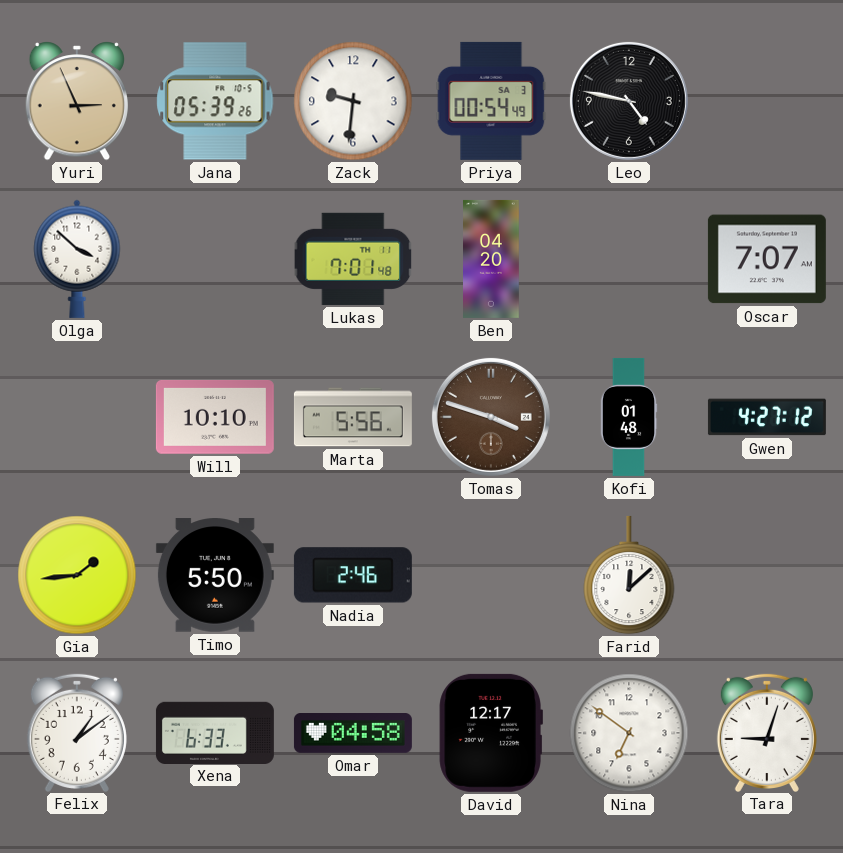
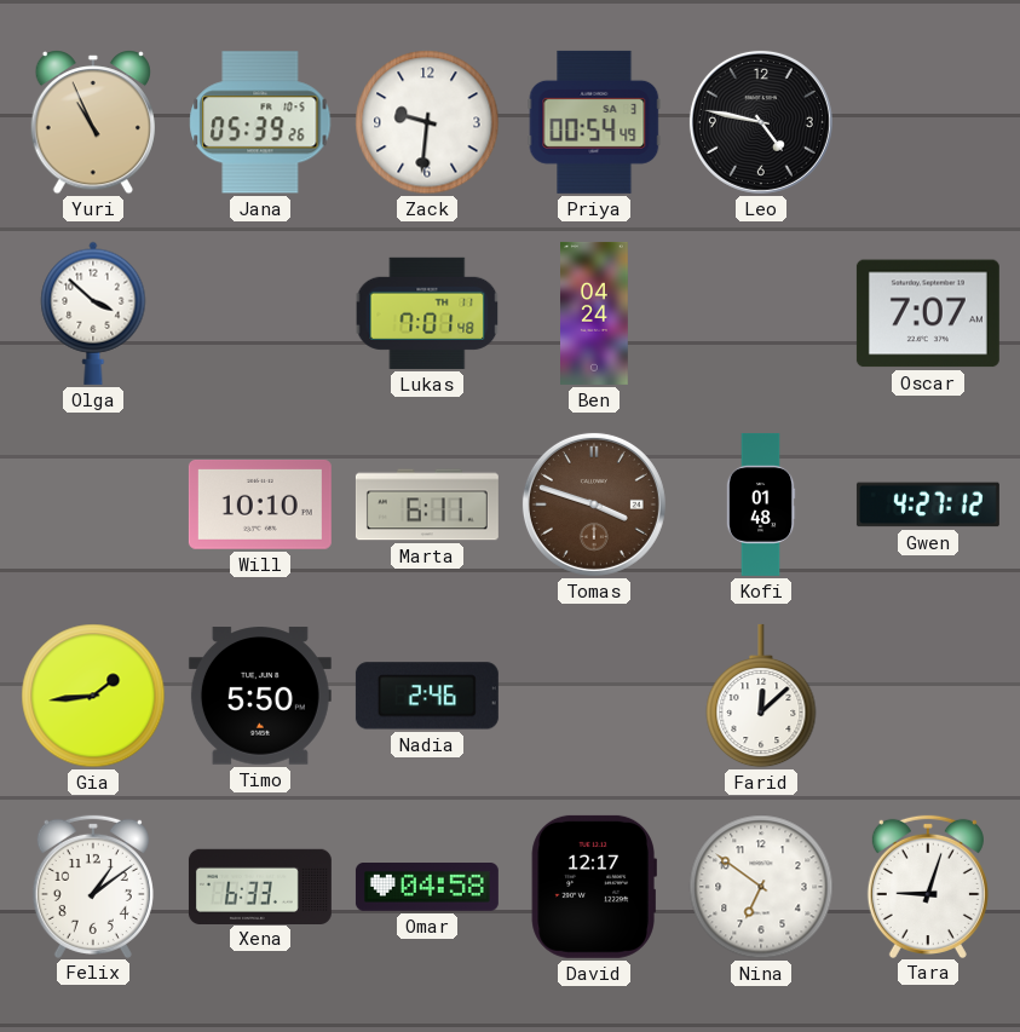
Yuri: 2:56 -> 10:56 (93, 122)
Ben: 04:20 -> 04:24 (595, 313)
Marta: 5:56 -> 6:11 (427, 505)
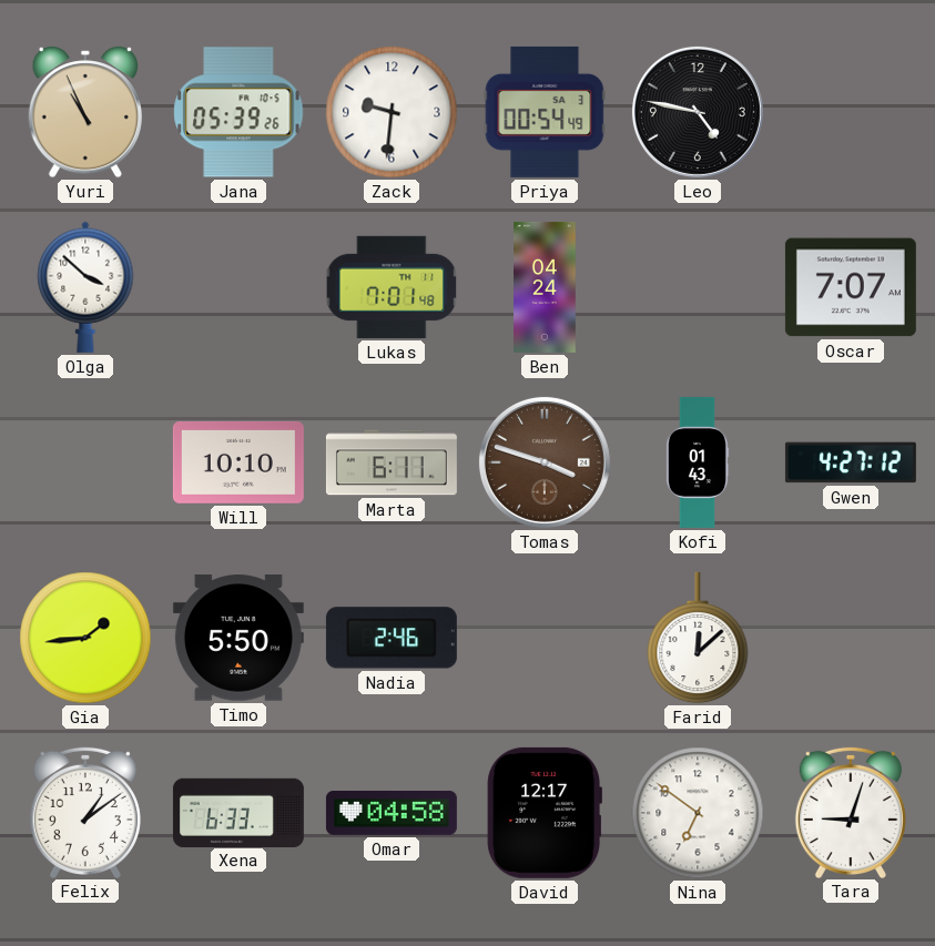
Kofi: 01:48 -> 01:43 (698, 462)
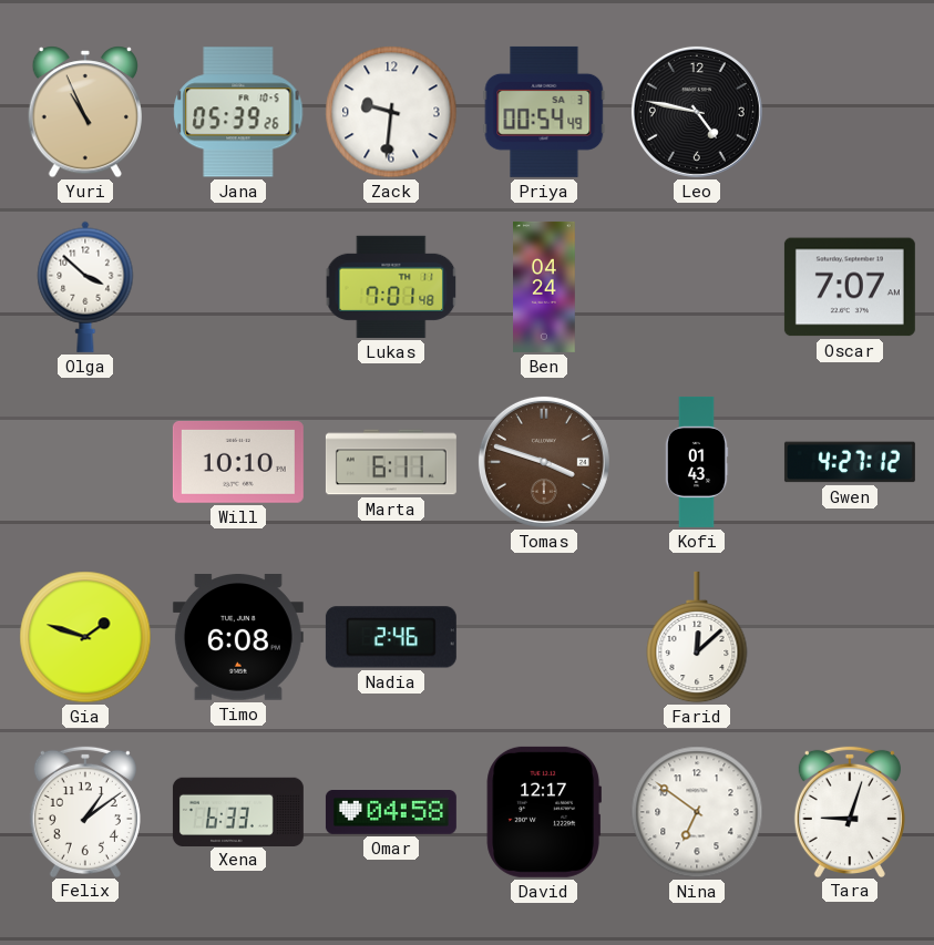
Gia: 1:44 -> 1:48 (85, 637)
Timo: 5:50 -> 6:08 (238, 637)
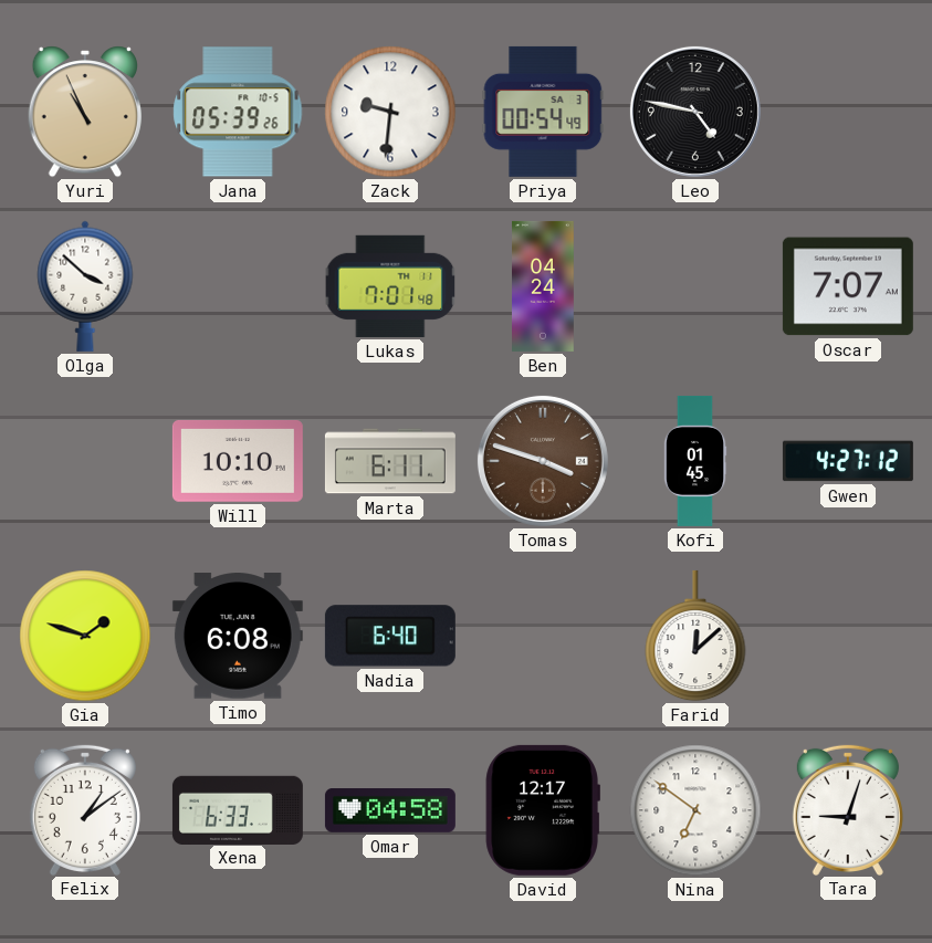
Kofi: 01:43 -> 01:45 (695, 461)
Nadia: 2:46 -> 6:40 (390, 636)
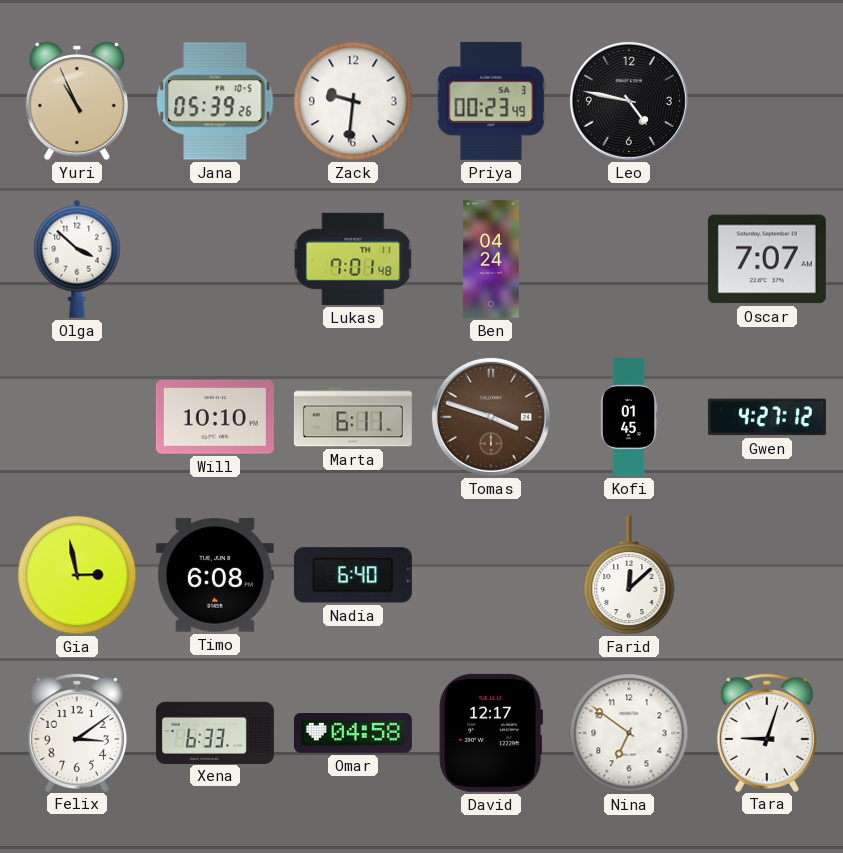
Priya: 00:54 -> 00:23 (491, 101)
Gia: 1:48 -> 2:58 (77, 575)
Felix: 1:09 -> 3:09 (77, 732)
